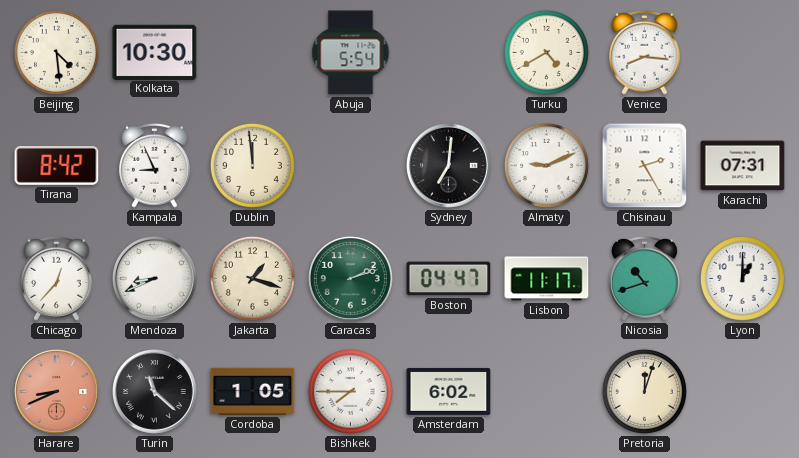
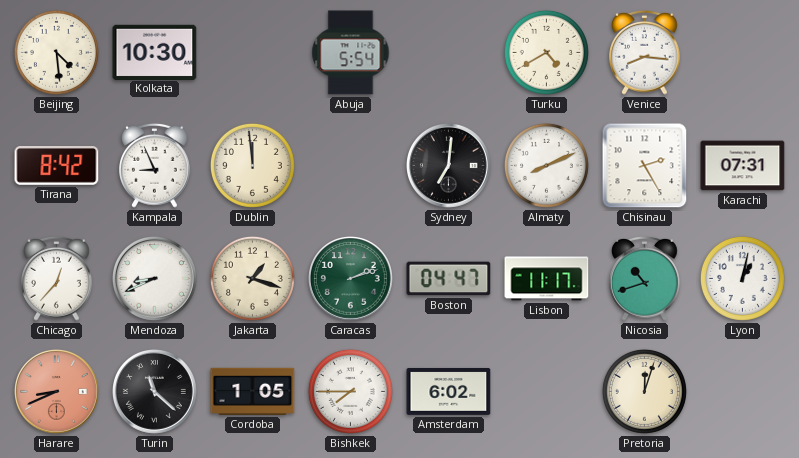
Almaty: 9:11 -> 8:11 (546, 165)
Lyon: 1:00 -> 1:02 (742, 278)
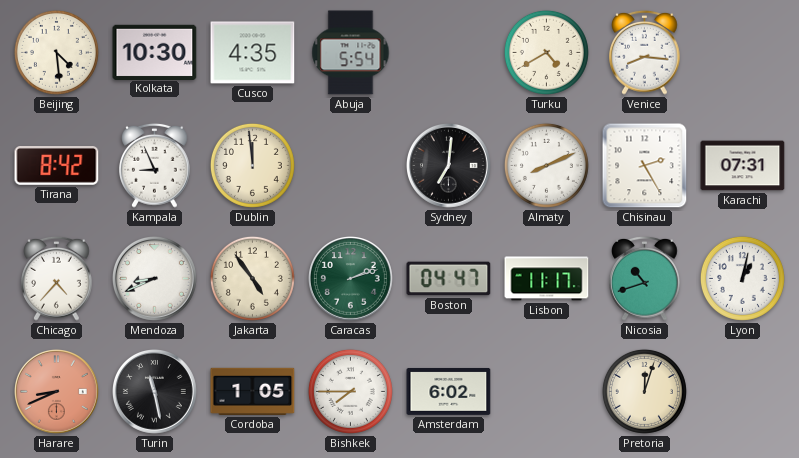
Cusco: none -> 4:35 (253, 53)
Chicago: 12:37 -> 4:37 (57, 278)
Jakarta: 1:18 -> 4:54 (252, 278)
Turin: 11:22 -> 11:28 (155, 392)
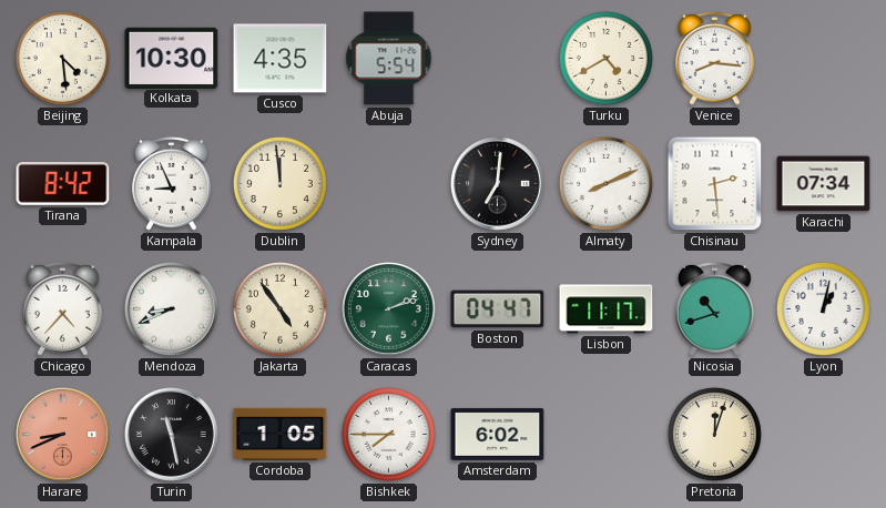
Chisinau: 2:25 -> 2:29 (715, 184)
Karachi: 07:31 -> 07:34 (824, 184)
